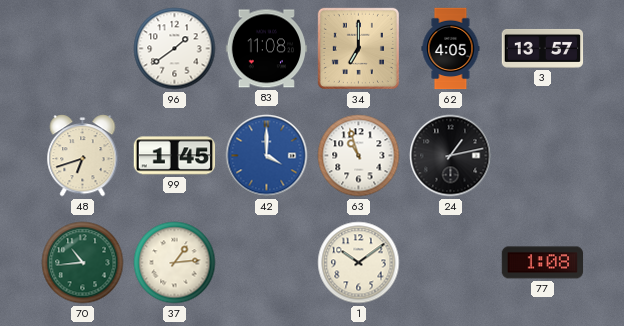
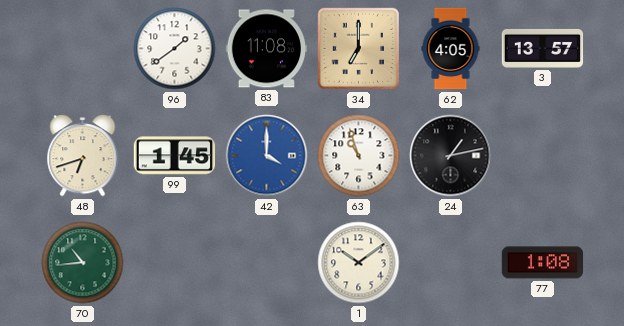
37: 1:14 -> none (175, 263)
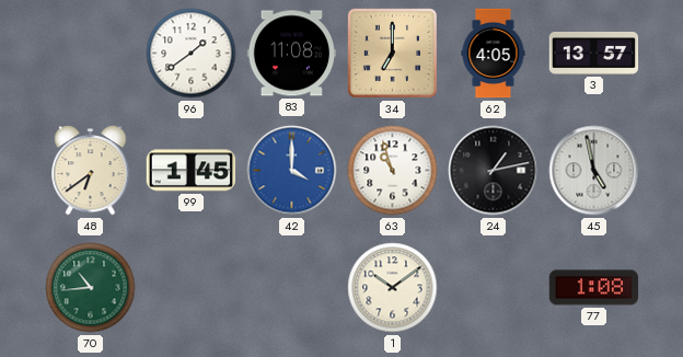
48: 6:42 -> 6:39 (91, 171)
45: none -> 4:58 (594, 171)
